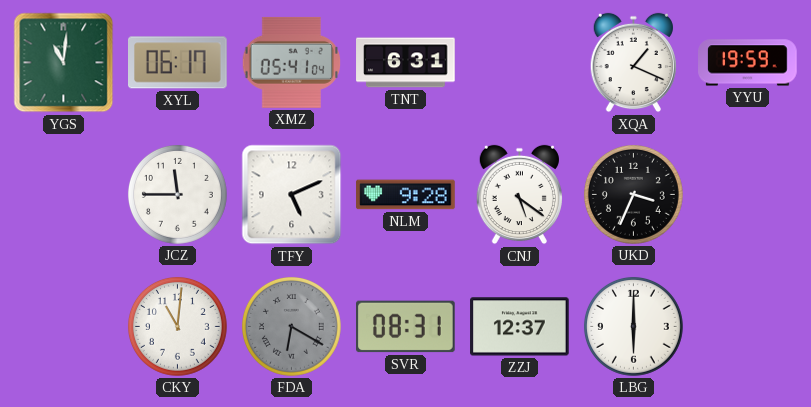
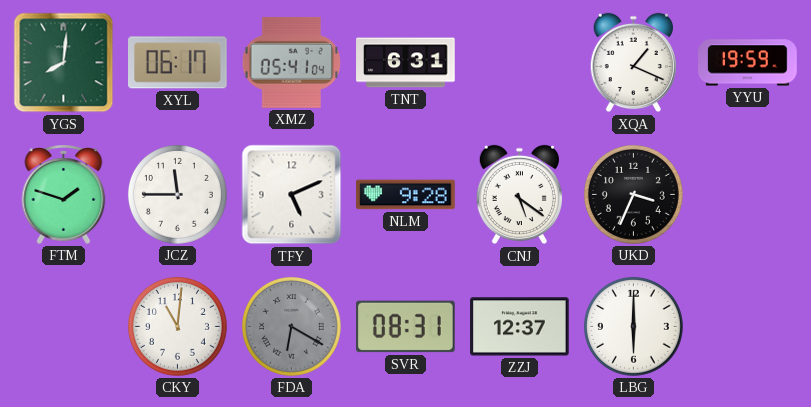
YGS: 11:01 -> 8:01 (64, 63)
FTM: none -> 1:48 (64, 194)
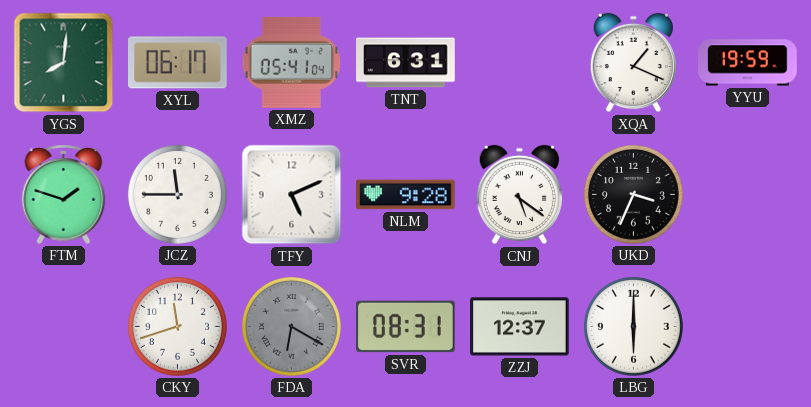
CKY: 11:01 -> 11:42 (177, 326)
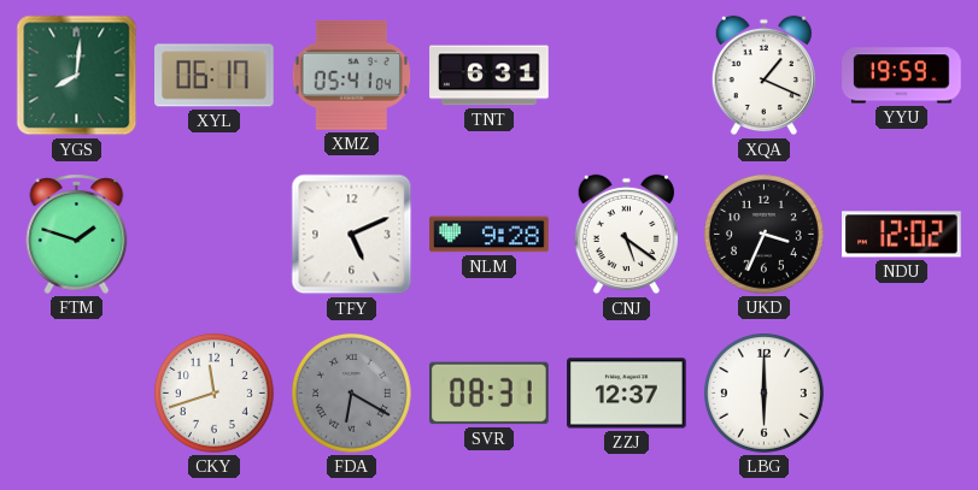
JCZ: 11:45 -> none (177, 194)
NDU: none -> 12:02 (902, 235)
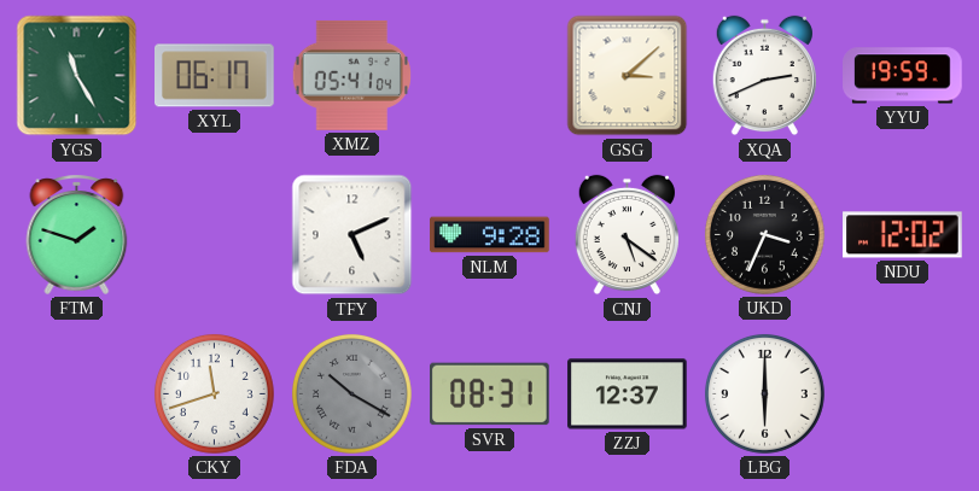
YGS: 8:01 -> 11:25 (77, 76)
TNT: 6:31 -> none (490, 76)
GSG: none -> 3:08 (628, 76)
XQA: 1:19 -> 2:41 (764, 76)
FDA: 6:20 -> 10:20 (351, 393)
